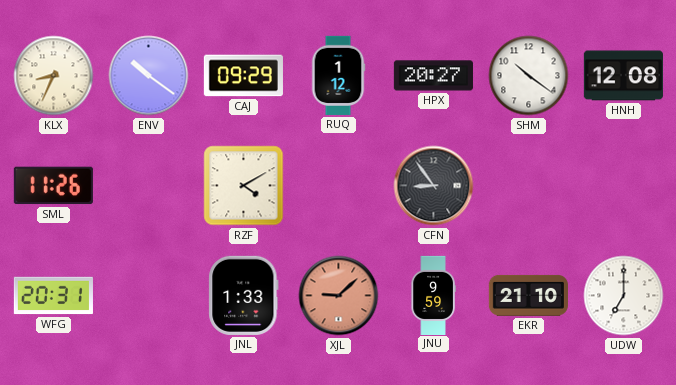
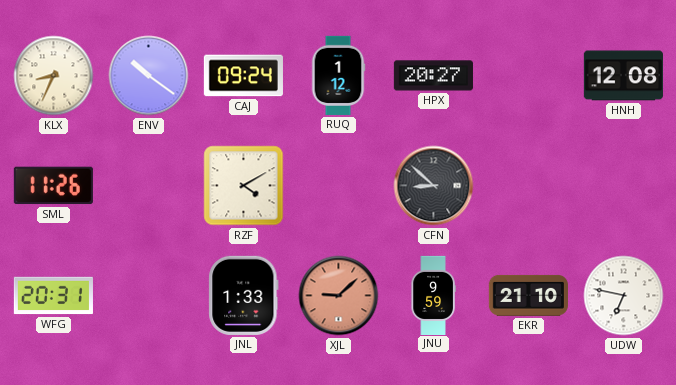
CAJ: 09:29 -> 09:24 (243, 76)
SHM: 10:21 -> none (529, 76)
CFN: 8:54 -> 8:52 (434, 186)
UDW: 7:00 -> 6:47 (624, 296)
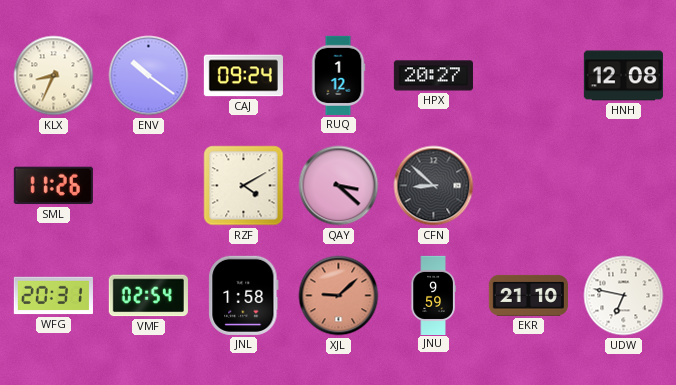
QAY: none -> 3:22 (339, 186)
VMF: none -> 02:54 (148, 296)
JNL: 1:33 -> 1:58 (244, 295)
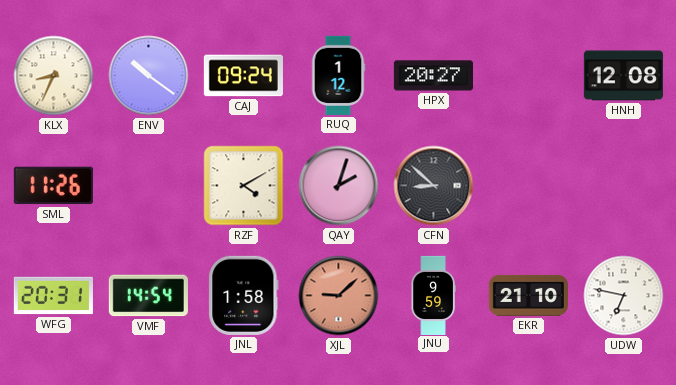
QAY: 3:22 -> 2:03 (339, 186)
VMF: 02:54 -> 14:54 (148, 296)
